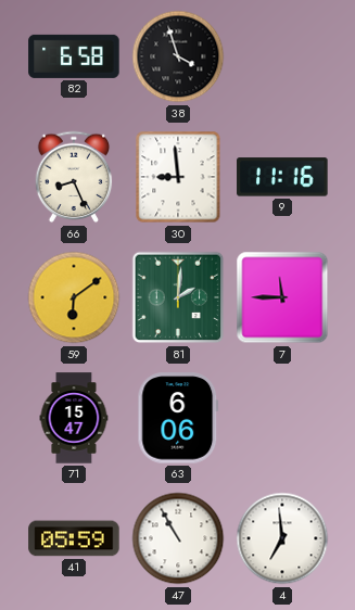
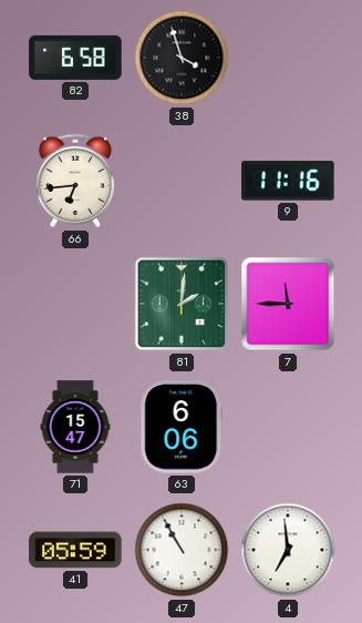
66: 8:26 -> 6:44 (75, 181)
30: 8:59 -> none (178, 177)
59: 6:09 -> none (74, 297)
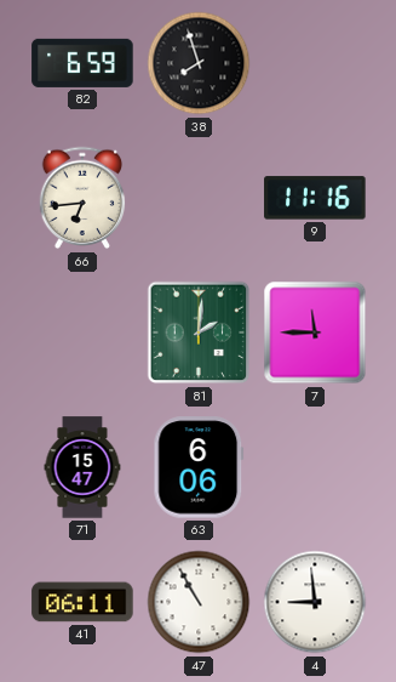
82: 6:58 -> 6:59 (82, 63)
38: 3:57 -> 7:57 (199, 63)
41: 05:59 -> 06:11 (82, 602)
4: 6:59 -> 8:59 (315, 602)
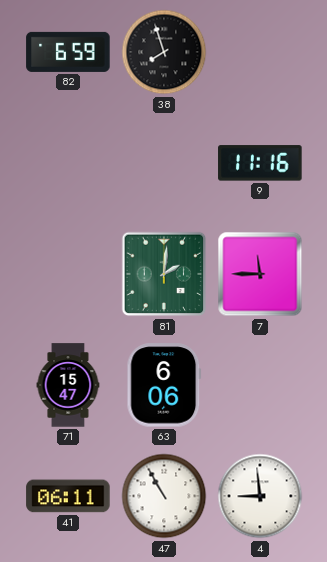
66: 6:44 -> none (82, 198)
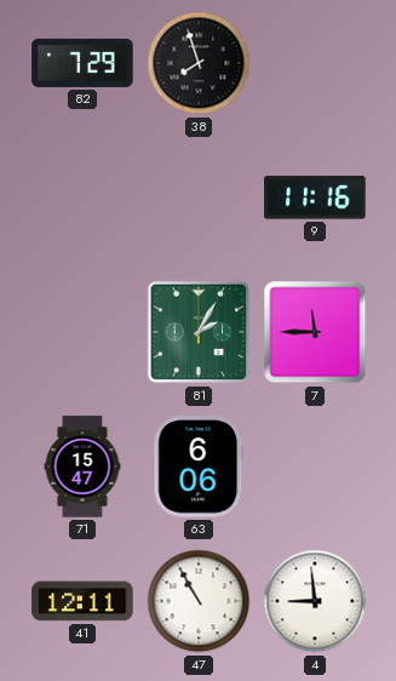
82: 6:59 -> 7:29 (82, 63)
81: 2:01 -> 2:05 (199, 332)
41: 06:11 -> 12:11 (82, 601)
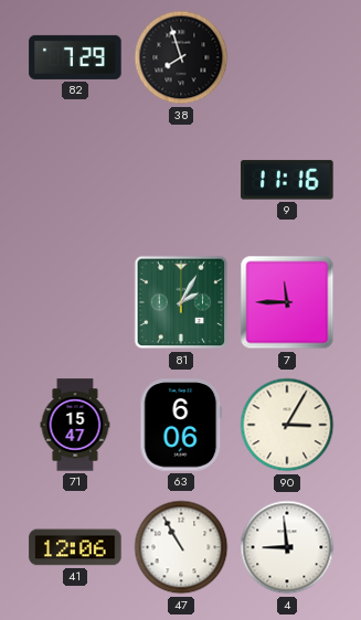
90: none -> 3:05 (287, 425)
41: 12:11 -> 12:06 (75, 547)
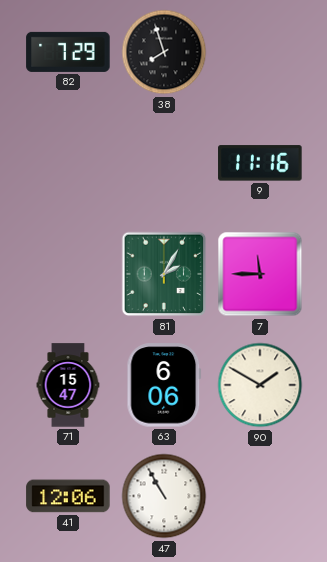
90: 3:05 -> 1:50 (260, 385)
4: 8:59 -> none (287, 547)
